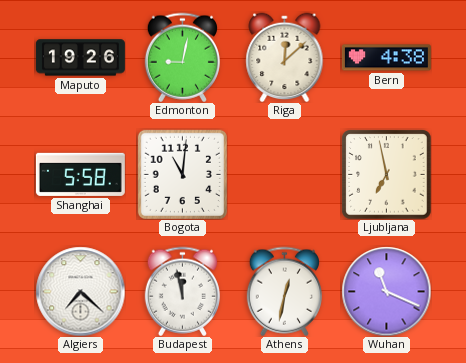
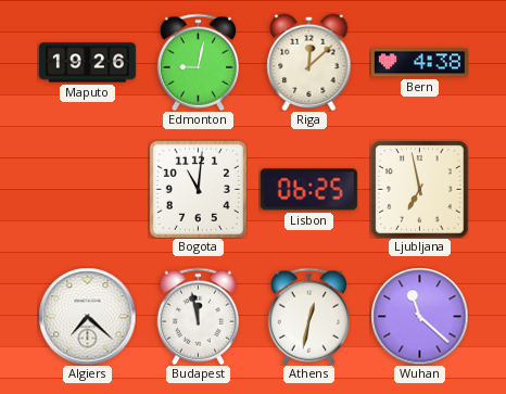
Shanghai: 5:58 -> none (80, 174)
Lisbon: none -> 06:25 (308, 190)
Wuhan: 11:19 -> 11:22 (419, 316)
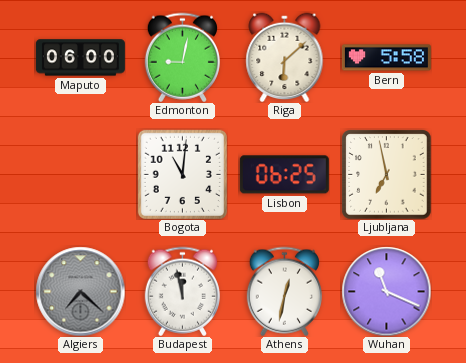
Maputo: 19:26 -> 06:00 (80, 58)
Riga: 12:08 -> 6:08 (285, 57)
Bern: 4:38 -> 5:58 (386, 58)
Algiers dial: white -> grey (80, 291)
Wuhan: 11:22 -> 11:19 (386, 291)
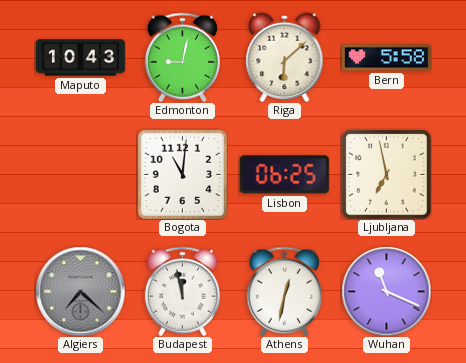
Maputo: 06:00 -> 10:43 (80, 58)
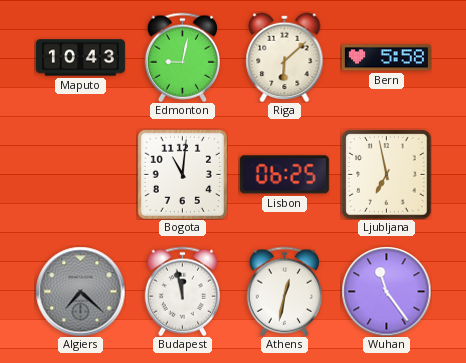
Wuhan: 11:19 -> 11:24 (386, 291)
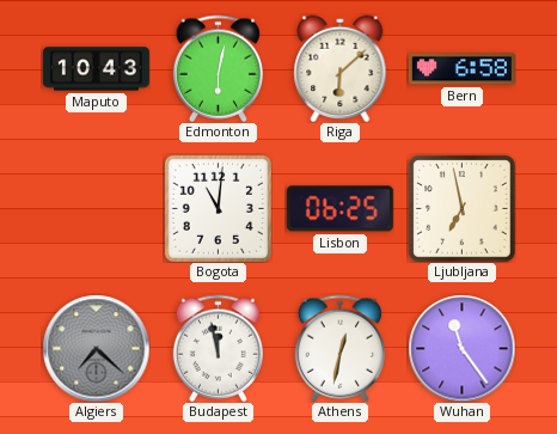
Edmonton: 9:02 -> 6:02 (218, 68)
Bern: 5:58 -> 6:58 (461, 69)
